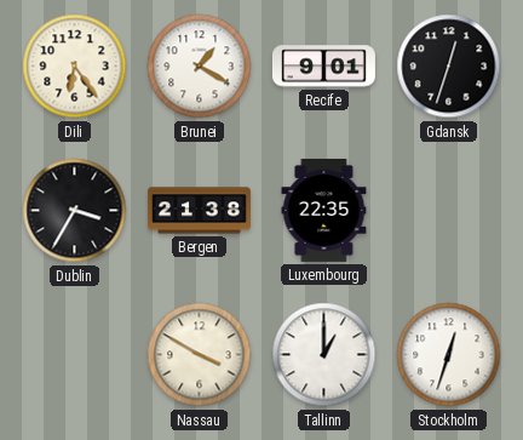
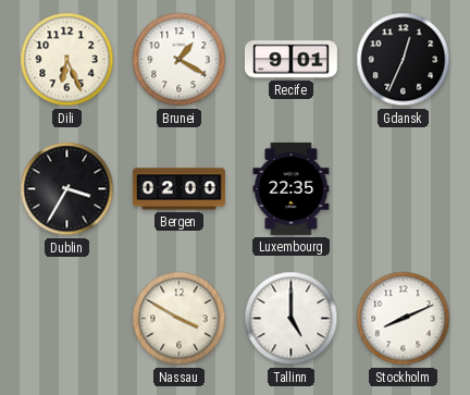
Dili: 6:24 -> 6:26 (67, 60)
Gdansk: 12:33 -> 12:34 (404, 60)
Bergen: 21:38 -> 02:00 (178, 189)
Tallinn: 1:00 -> 5:00 (292, 319)
Stockholm: 12:33 -> 8:11 (404, 319)
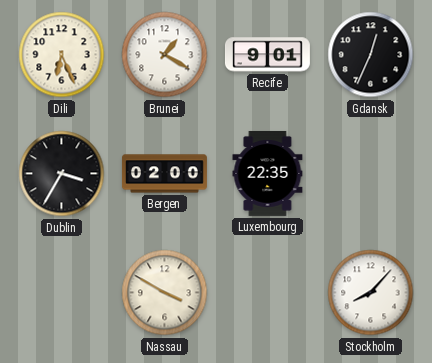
Tallinn: 5:00 -> none (292, 319)
Stockholm: 8:11 -> 8:07 (371, 293)
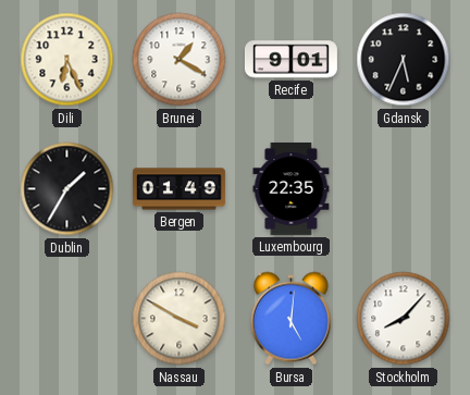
Gdansk: 12:34 -> 5:34 (404, 60)
Dublin: 3:35 -> 1:35 (67, 189)
Bergen: 02:00 -> 01:49 (178, 189)
Bursa: none -> 5:01 (290, 319)
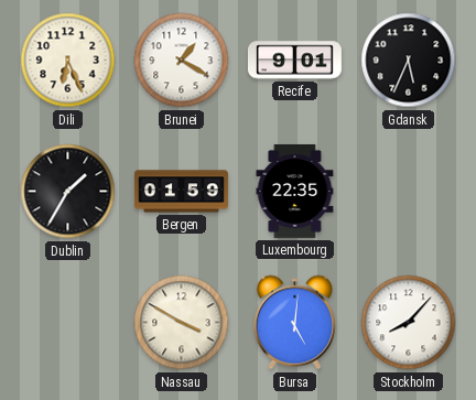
Bergen: 01:49 -> 01:59 (181, 192)
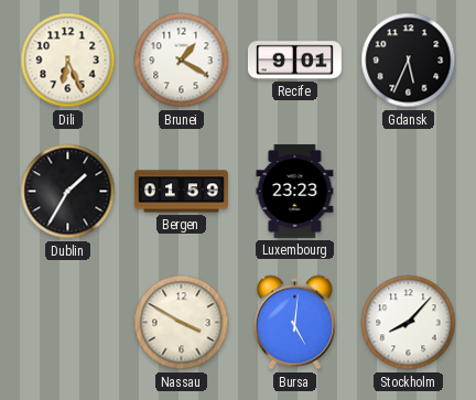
Luxembourg: 22:35 -> 23:23 (295, 191)
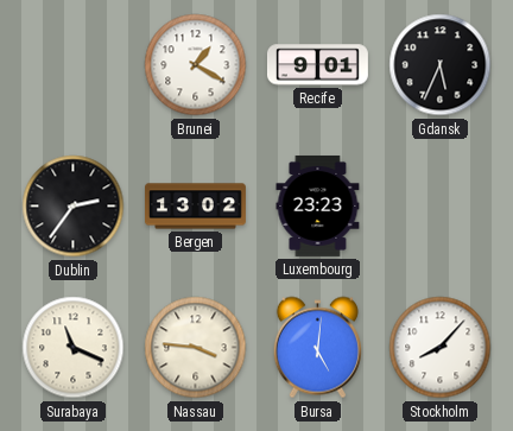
Dili: 6:26 -> none (68, 61)
Dublin: 1:35 -> 2:36 (74, 207)
Bergen: 01:59 -> 13:02 (195, 207)
Surabaya: none -> 11:19 (74, 348)
Nassau: 3:50 -> 3:46 (196, 348)
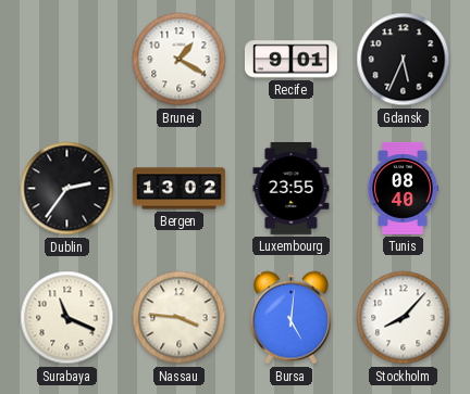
Luxembourg: 23:23 -> 23:55 (292, 188)
Tunis: none -> 08:40 (404, 188)
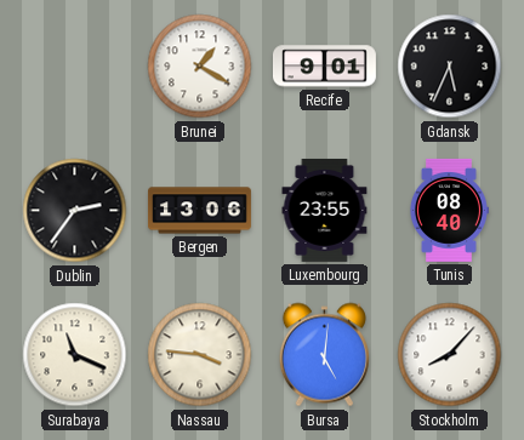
Bergen: 13:02 -> 13:06 (199, 211)
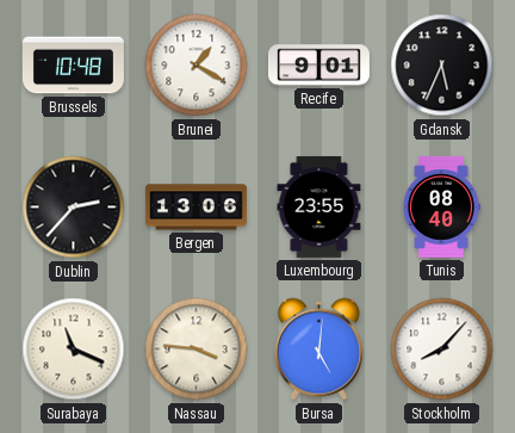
Brussels: none -> 10:48 (73, 66)
Dublin: 2:36 -> 2:37 (74, 208)
